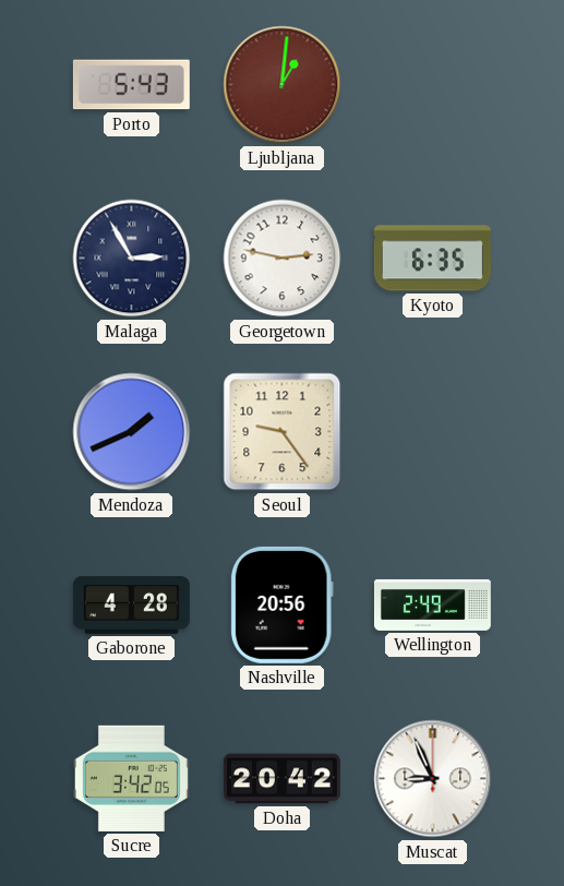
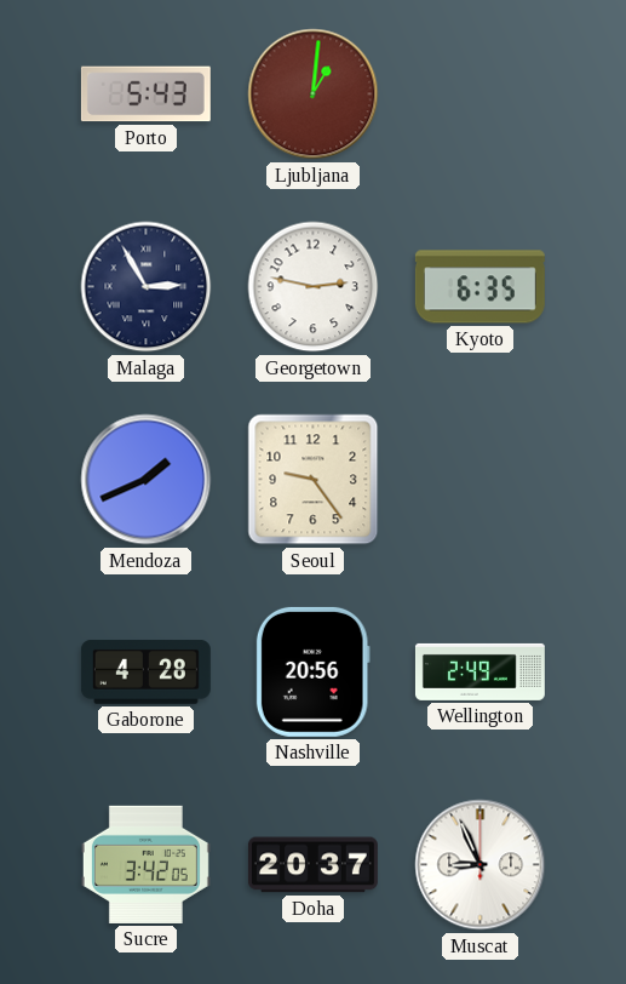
Doha: 20:42 -> 20:37 (312, 865)
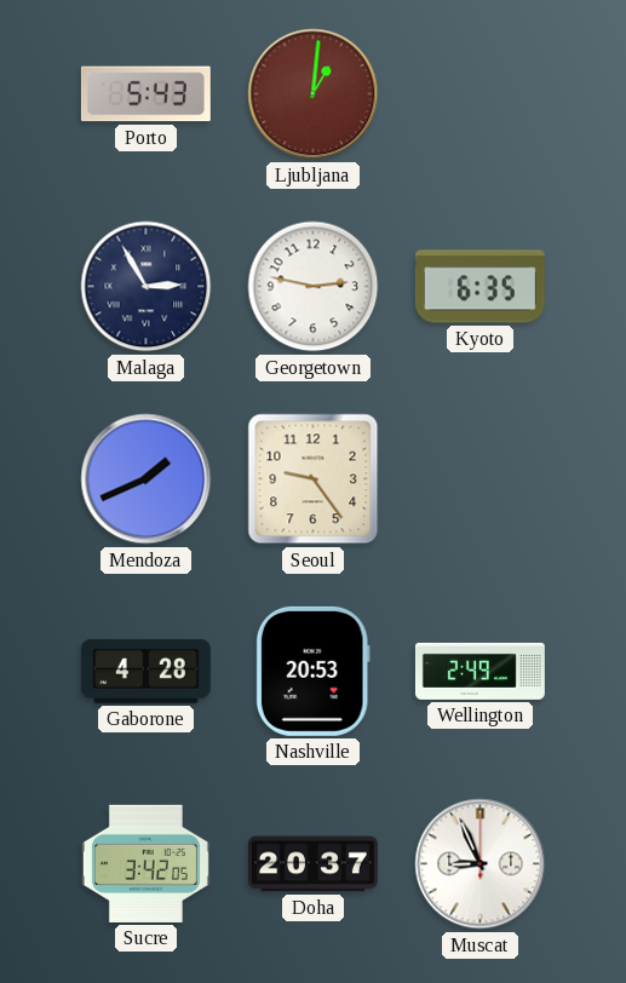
Nashville: 20:56 -> 20:53 (312, 671)
